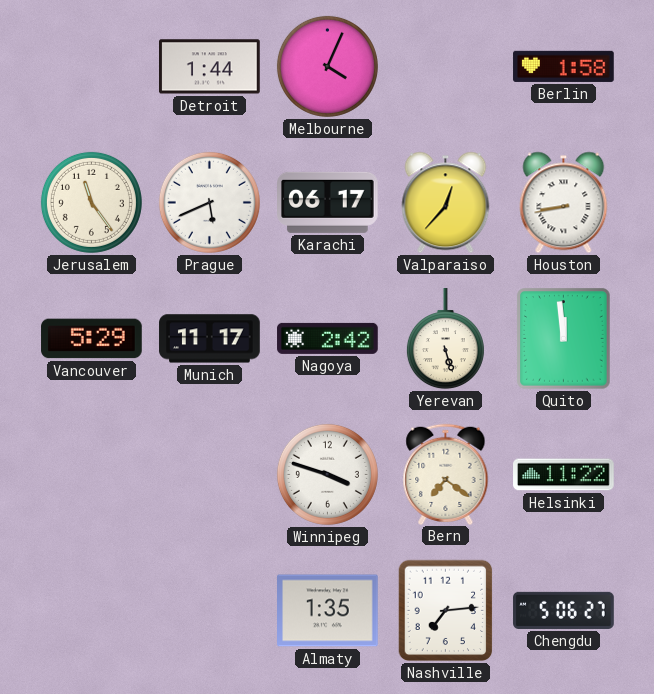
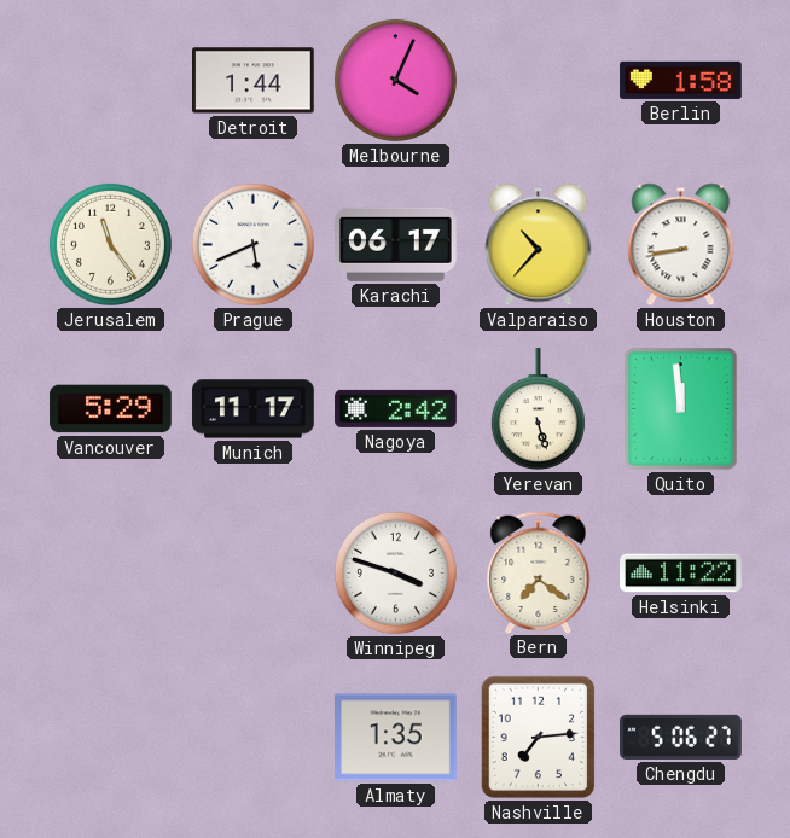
Valparaiso: 12:37 -> 10:37 (539, 245)
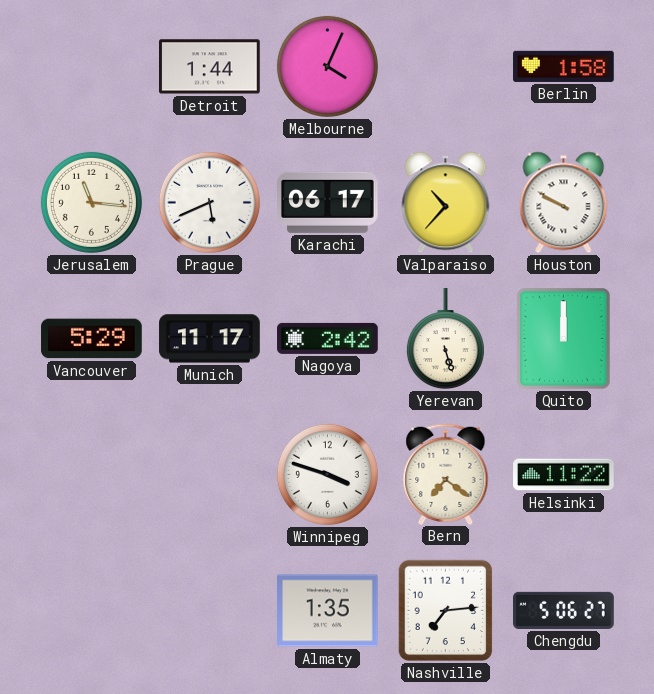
Jerusalem: 11:24 -> 11:16 (91, 202)
Houston: 8:43 -> 9:50 (564, 203)
Quito: 11:59 -> 12:00 (564, 339)
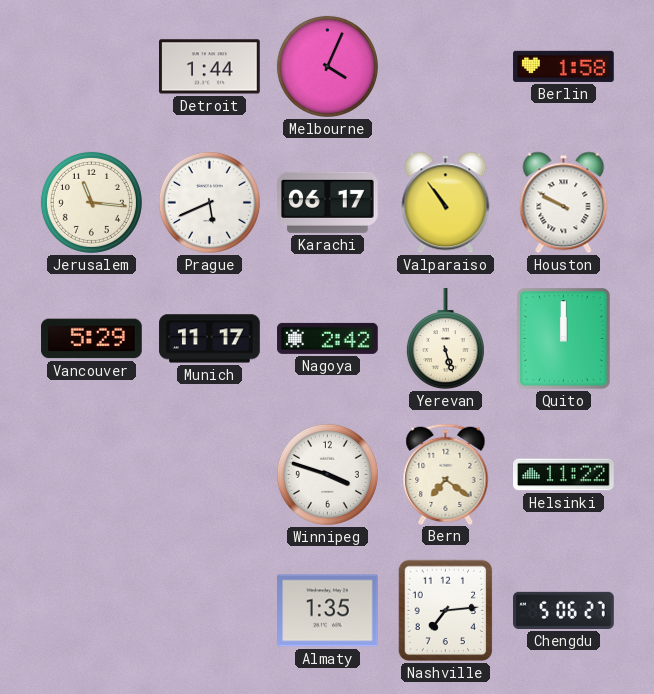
Valparaiso: 10:37 -> 10:54 (446, 203)
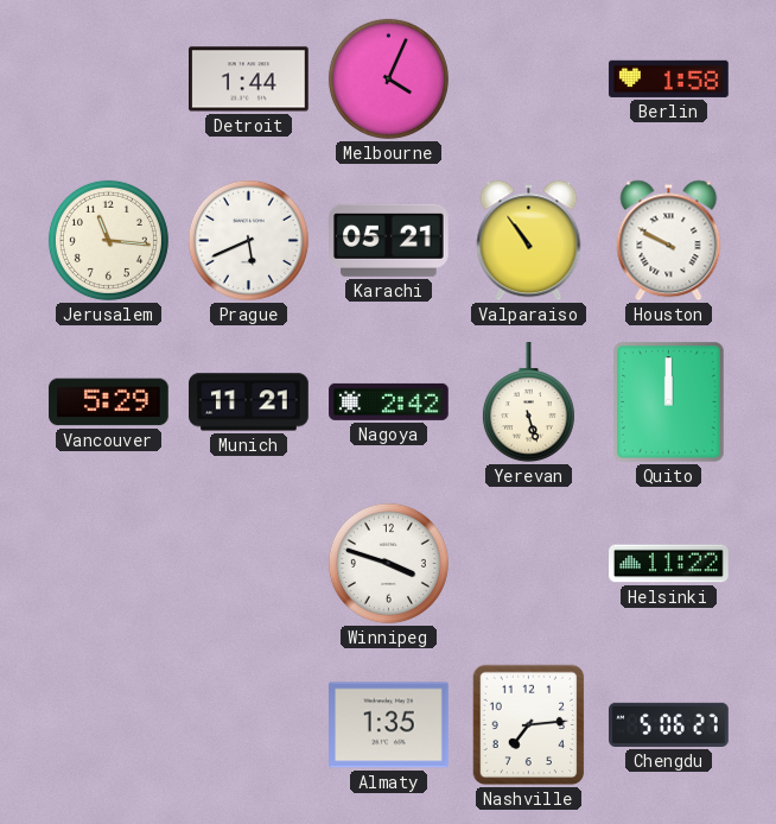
Karachi: 06:17 -> 05:21 (389, 240)
Munich: 11:17 -> 11:21 (249, 403)
Bern: 7:21 -> none (446, 474)
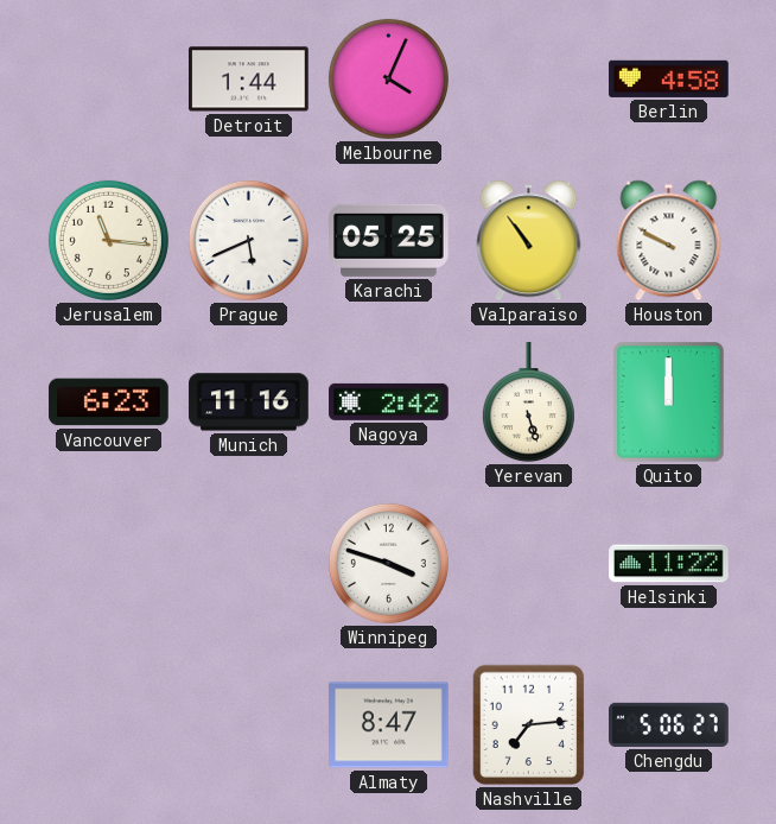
Berlin: 1:58 -> 4:58 (669, 78)
Karachi: 05:21 -> 05:25 (389, 240)
Vancouver: 5:29 -> 6:23 (109, 403)
Munich: 11:21 -> 11:16 (249, 403)
Almaty: 1:35 -> 8:47 (389, 725)
